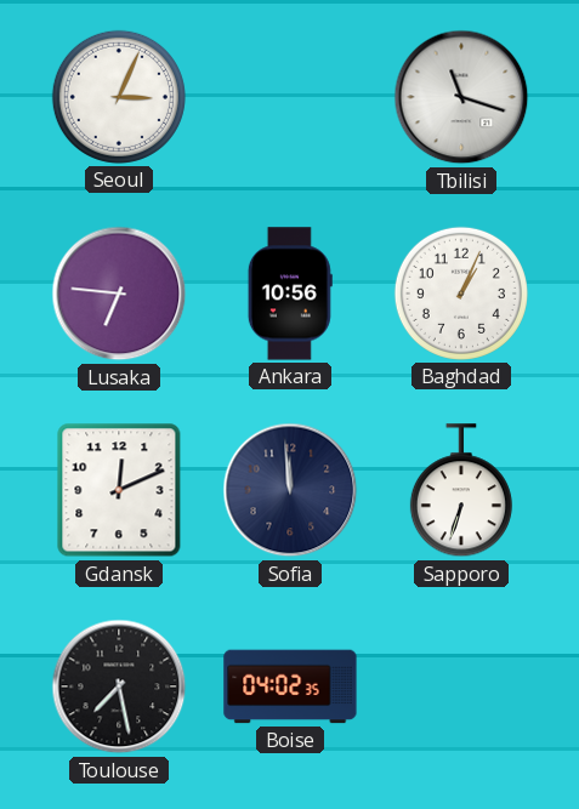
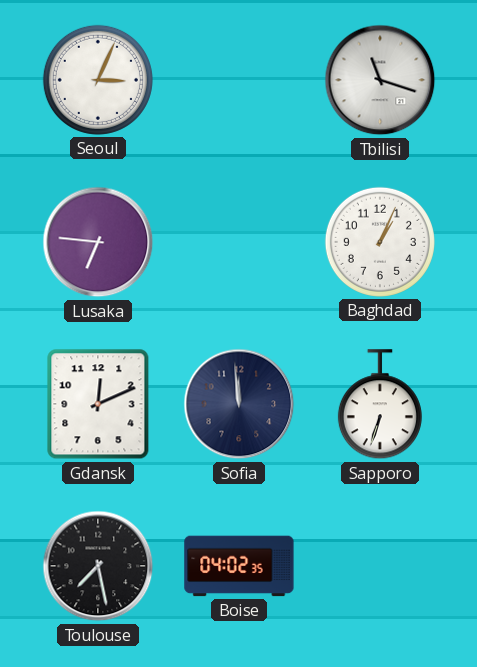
Ankara: 10:56 -> none (290, 294)
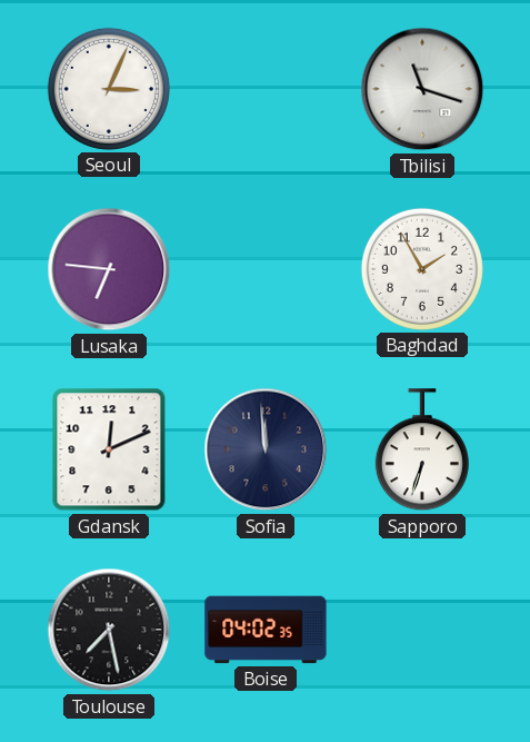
Baghdad: 1:04 -> 1:55 (422, 269)
